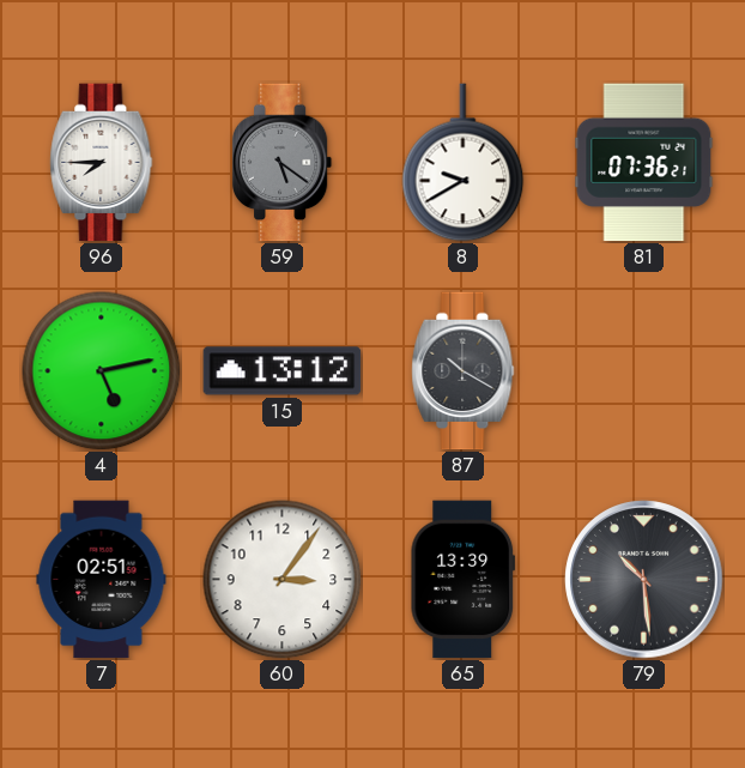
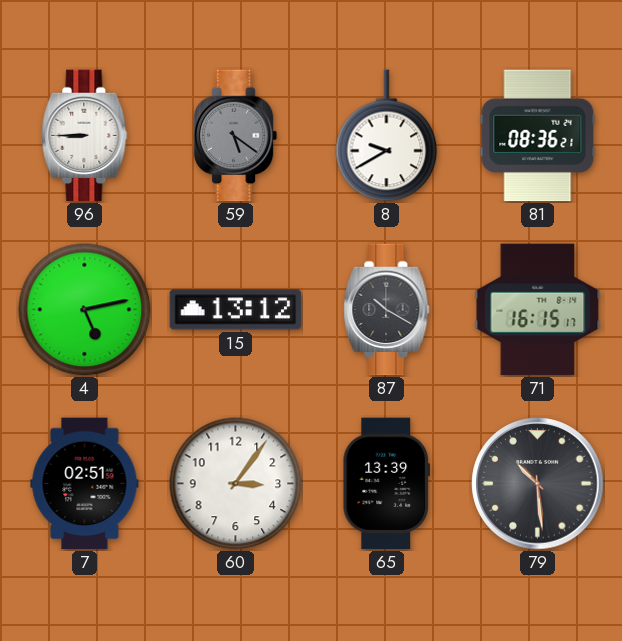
96: 7:45 -> 8:45 (85, 136)
81: 07:36 -> 08:36 (538, 136)
71: none -> 16:15 (538, 310)
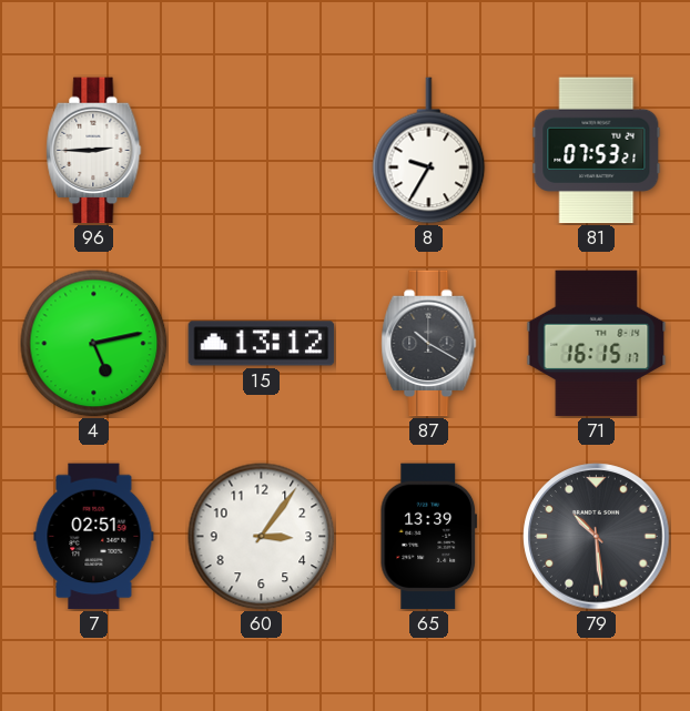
96: 8:45 -> 2:45 (94, 151)
59: 5:21 -> none (236, 136)
8: 9:40 -> 9:35 (429, 151)
81: 08:36 -> 07:53 (597, 151)
